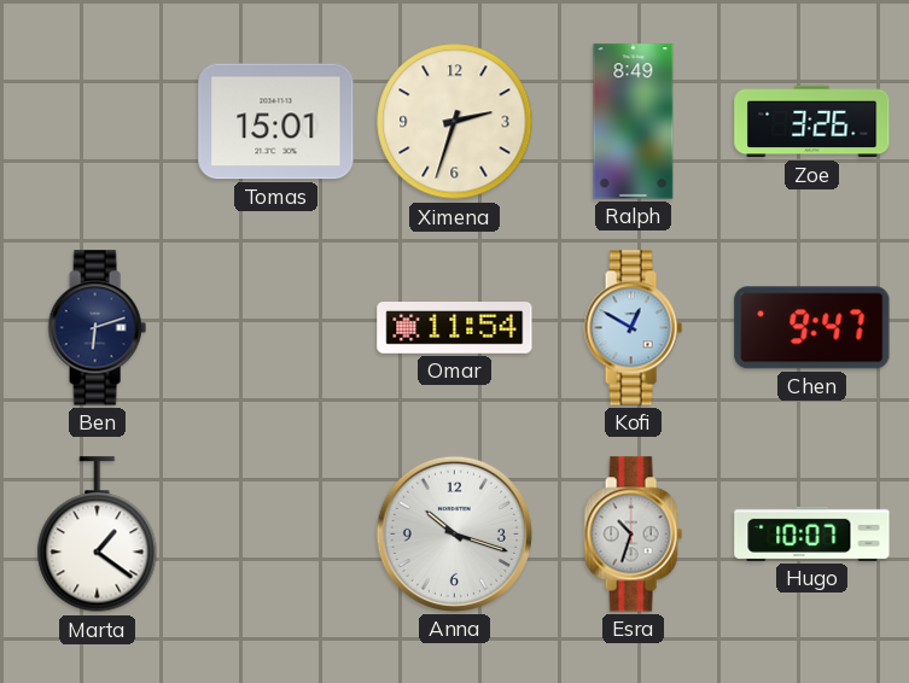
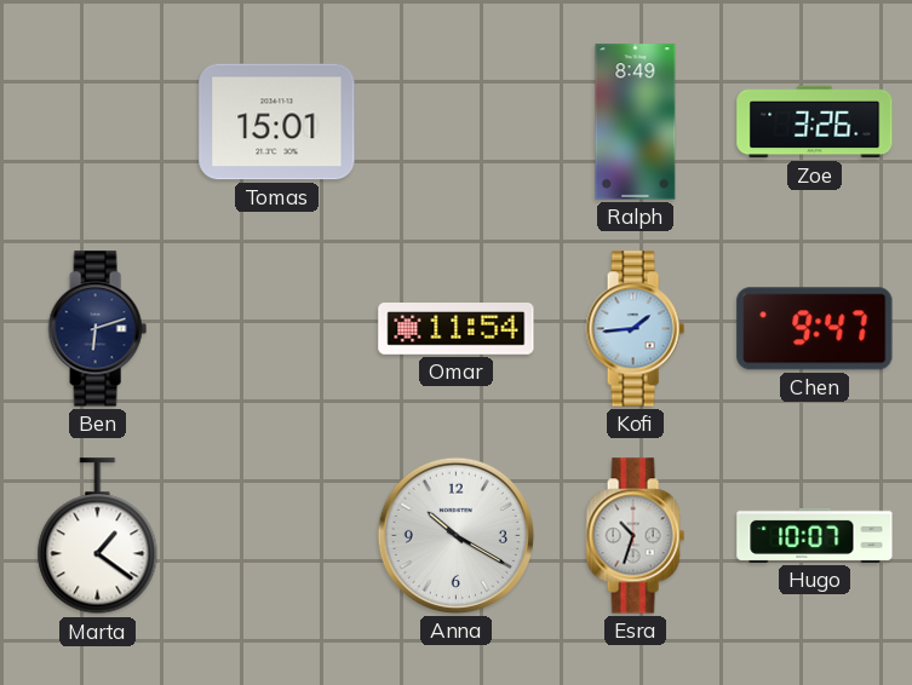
Ximena: 2:33 -> none (455, 122)
Kofi: 12:50 -> 1:44 (635, 329)
Anna: 10:18 -> 10:20 (455, 535)
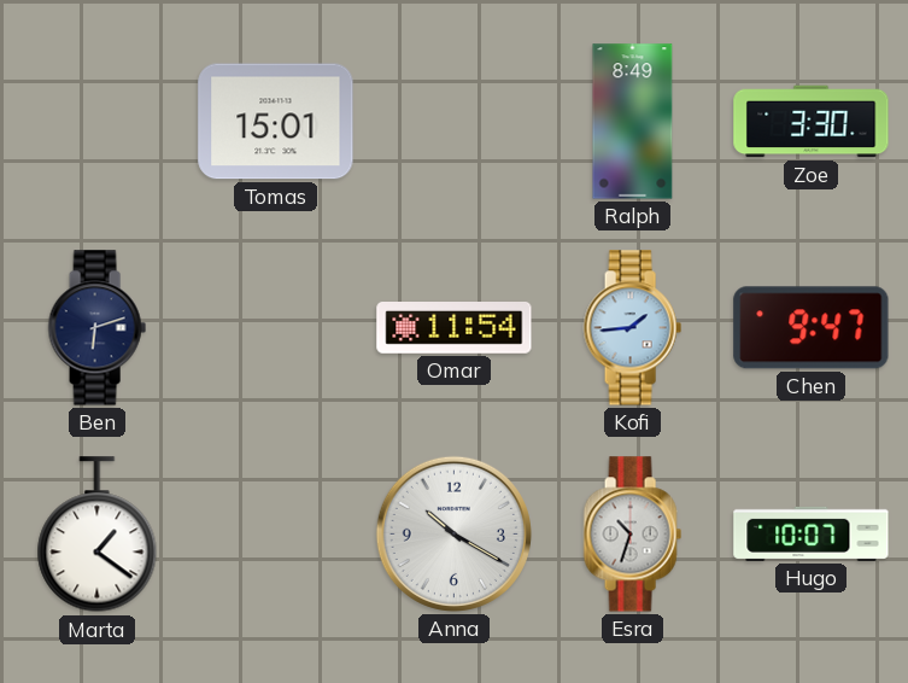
Zoe: 3:26 -> 3:30 (812, 122)
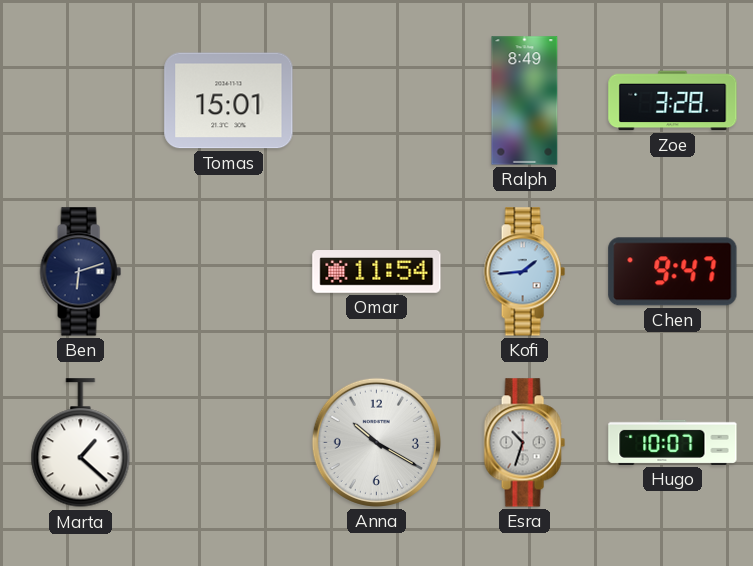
Zoe: 3:30 -> 3:28 (673, 101)
Marta: 1:21 -> 1:22 (81, 443)
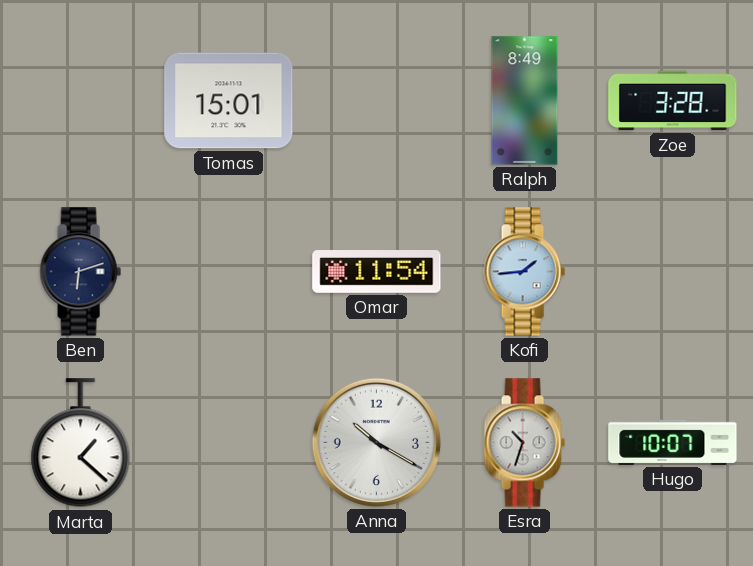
Chen: 9:47 -> none (673, 272)
